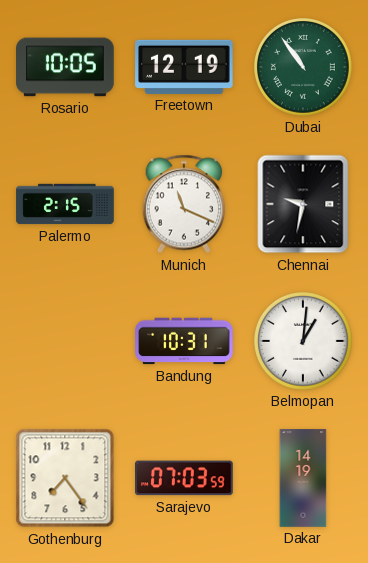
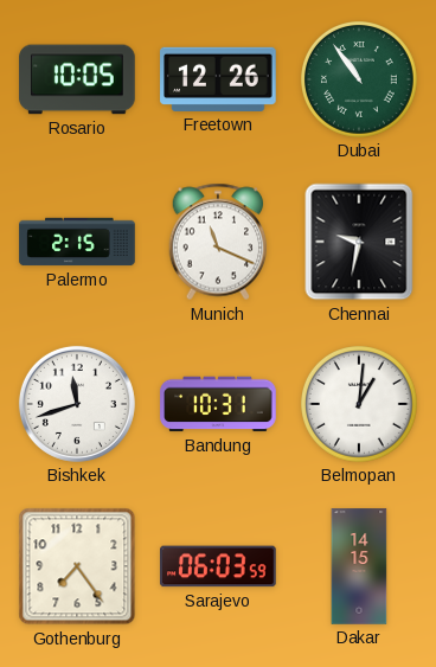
Freetown: 12:19 -> 12:26 (218, 79)
Bishkek: none -> 11:42 (77, 404)
Sarajevo: 07:03 -> 06:03 (218, 566)
Dakar: 14:19 -> 14:15 (359, 566)
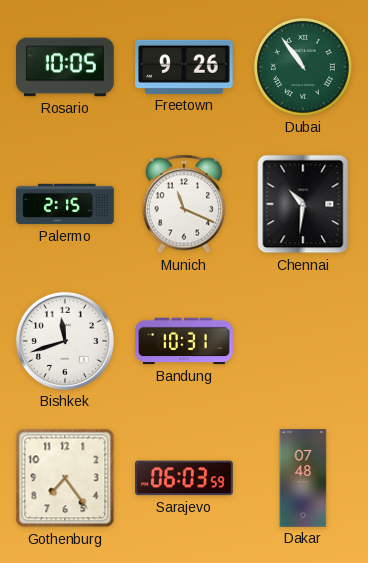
Freetown: 12:26 -> 9:26 (184, 67)
Chennai: 9:32 -> 10:31 (303, 204)
Belmopan: 1:01 -> none (360, 405)
Dakar: 14:15 -> 07:48 (303, 478)
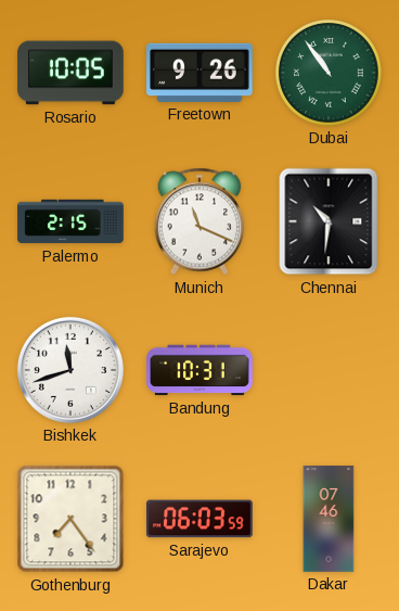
Dakar: 07:48 -> 07:46 (329, 519)
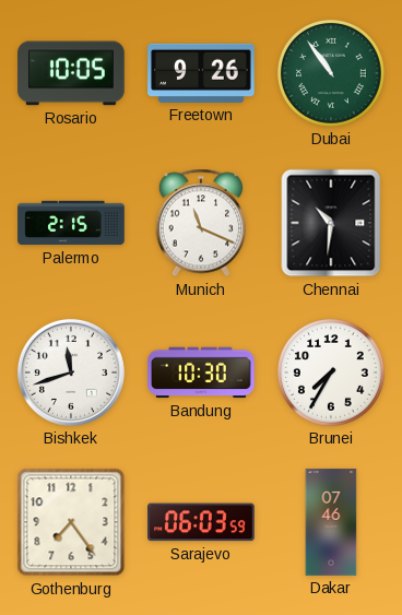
Bandung: 10:31 -> 10:30 (201, 372)
Brunei: none -> 7:35 (332, 374)
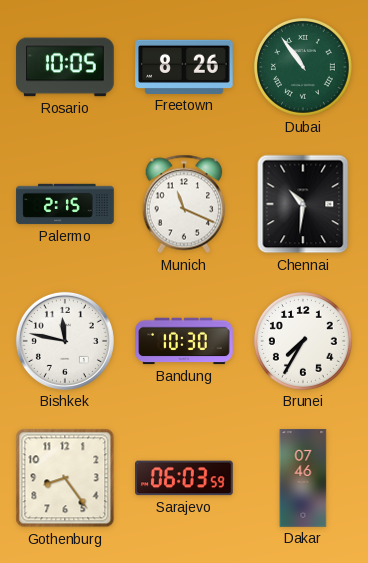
Freetown: 9:26 -> 8:26 (184, 67)
Bishkek: 11:42 -> 11:47 (65, 341)
Gothenburg: 7:24 -> 8:24 (65, 478)
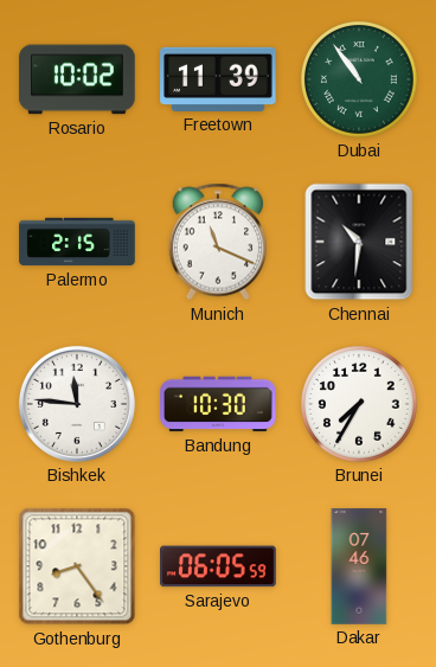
Rosario: 10:05 -> 10:02 (77, 79)
Freetown: 8:26 -> 11:39 (218, 79)
Bishkek: 11:47 -> 11:46 (77, 404)
Sarajevo: 06:03 -> 06:05 (218, 566)
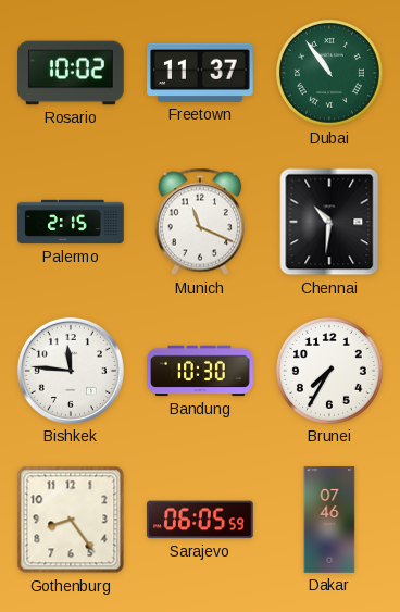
Freetown: 11:39 -> 11:37 (200, 73)
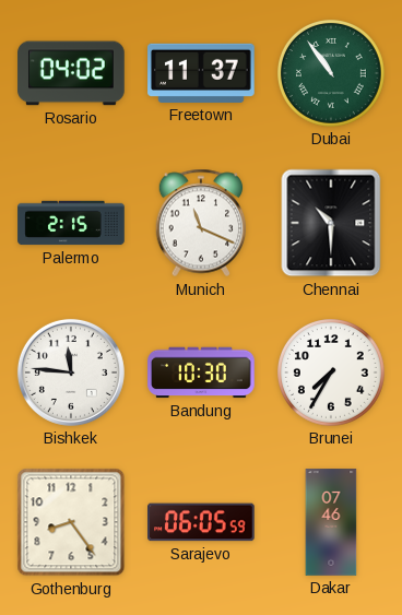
Rosario: 10:02 -> 04:02 (71, 73)
Chennai: 10:31 -> 10:30 (331, 223)
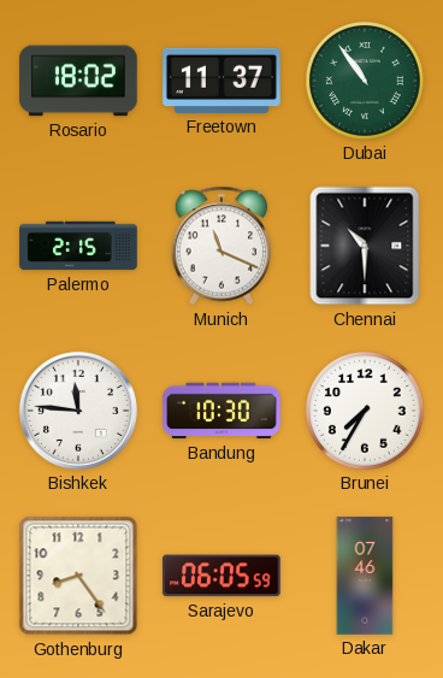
Rosario: 04:02 -> 18:02 (78, 81)
